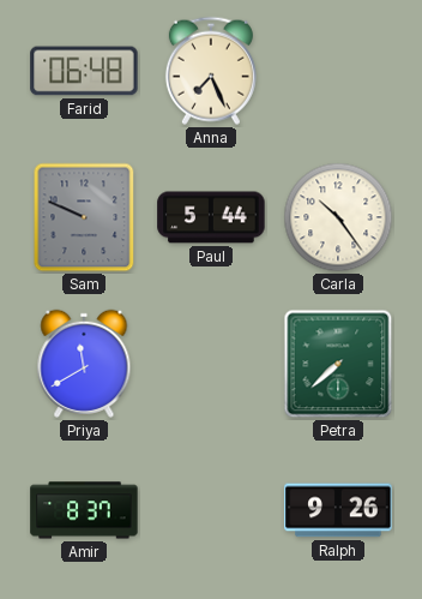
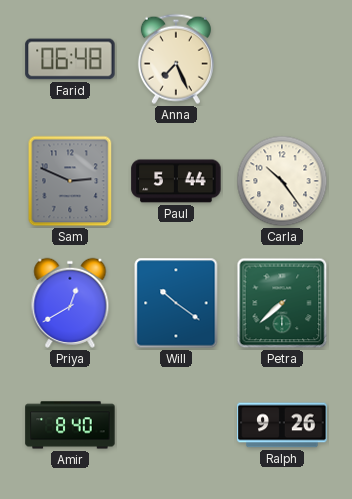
Sam: 9:49 -> 2:49 (70, 181)
Priya: 11:40 -> 12:40 (70, 303)
Will: none -> 10:21 (176, 303)
Amir: 8:37 -> 8:40 (70, 425)
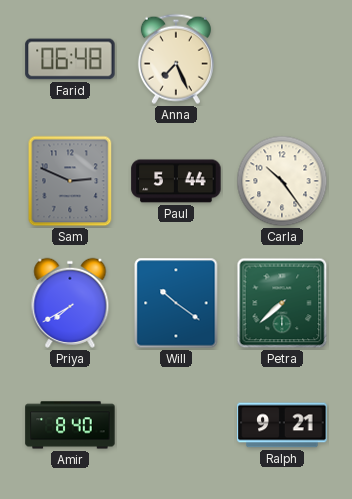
Priya: 12:40 -> 7:40 (70, 303)
Ralph: 9:26 -> 9:21 (282, 425)
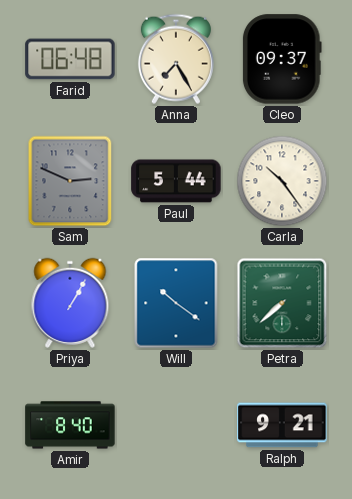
Anna: 7:26 -> 7:25 (176, 59)
Cleo: none -> 09:37 (282, 59)
Priya: 7:40 -> 1:05 (70, 303)
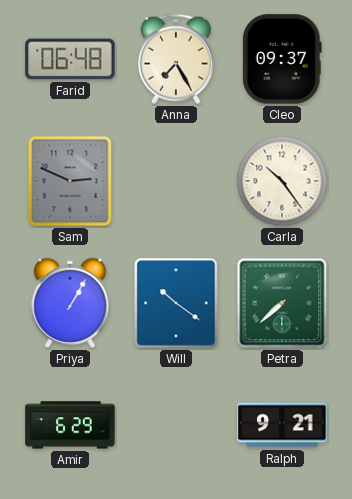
Paul: 5:44 -> none (176, 181)
Amir: 8:40 -> 6:29 (70, 425)
